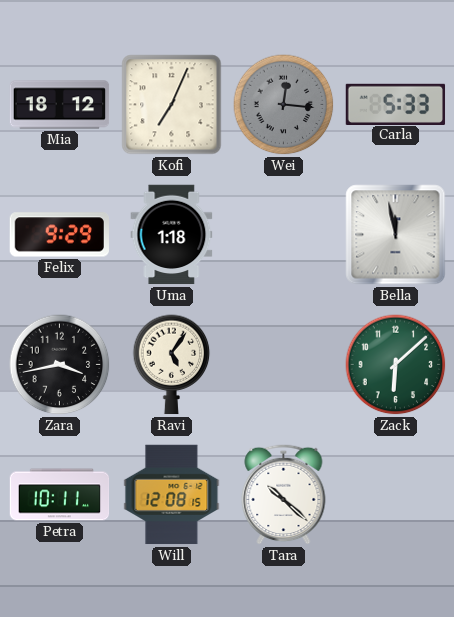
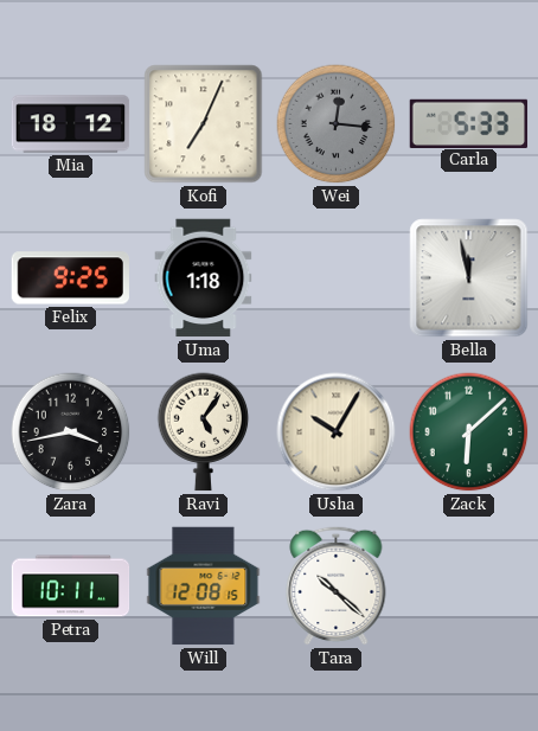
Felix: 9:29 -> 9:25 (70, 278)
Usha: none -> 10:05 (337, 432)
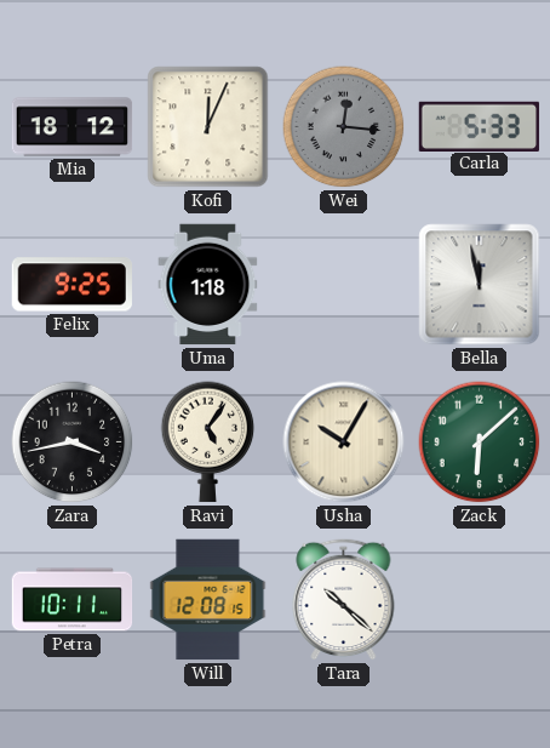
Kofi: 7:04 -> 12:04 (208, 127)
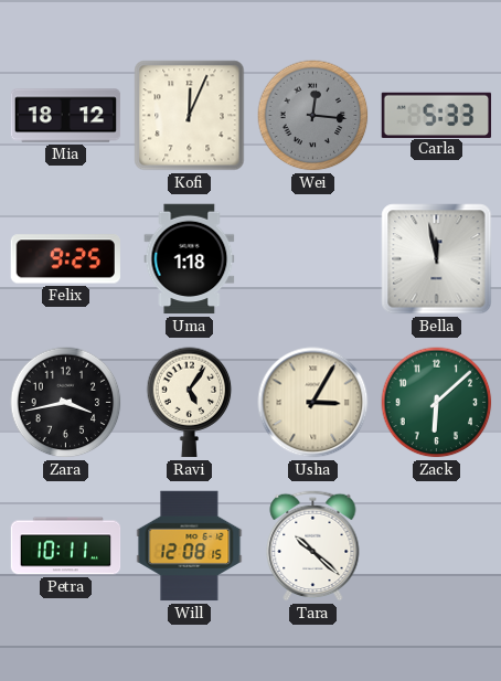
Usha: 10:05 -> 3:05 (313, 403)
